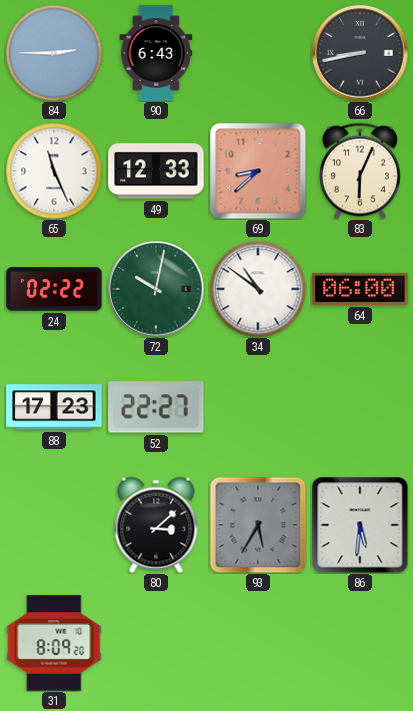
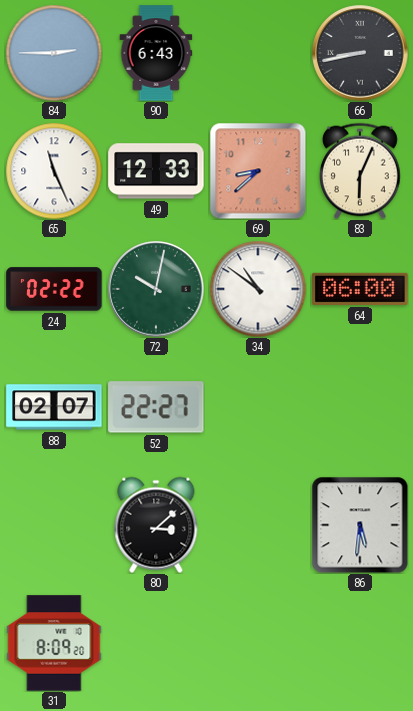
88: 17:23 -> 02:07 (54, 407)
93: 5:35 -> none (258, 525)
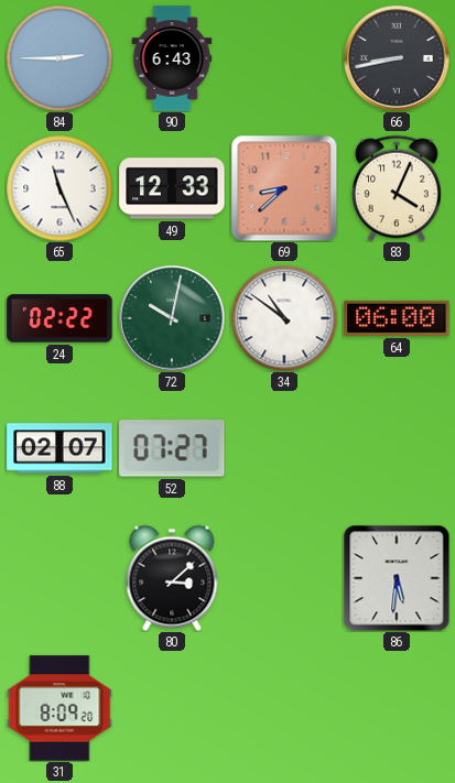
83: 6:04 -> 4:04 (398, 188)
52: 22:27 -> 07:27 (172, 448)
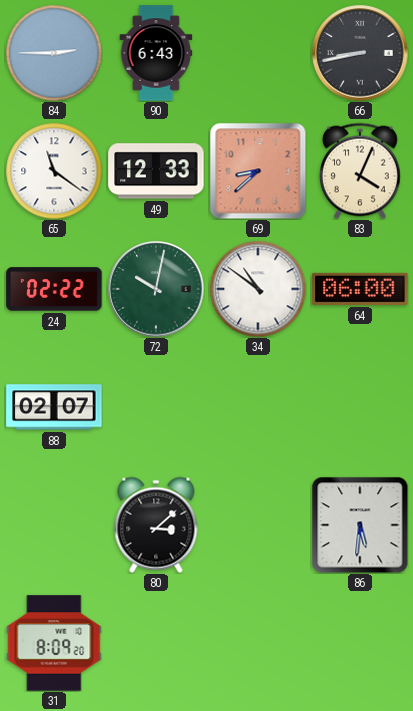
65: 11:26 -> 11:21 (54, 171)
52: 07:27 -> none (172, 448)
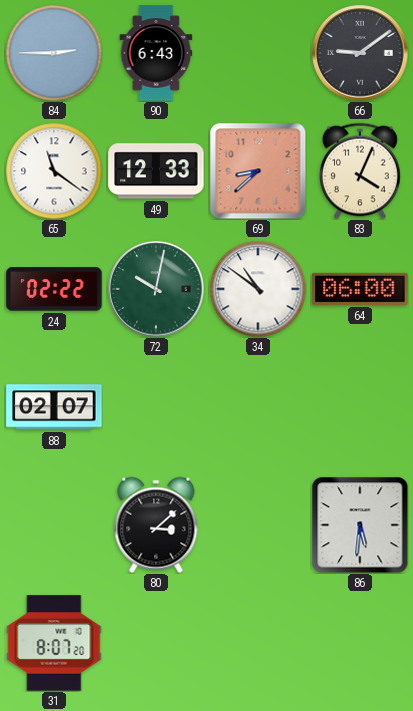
66: 8:43 -> 9:09 (360, 53)
31: 8:09 -> 8:07 (54, 643)
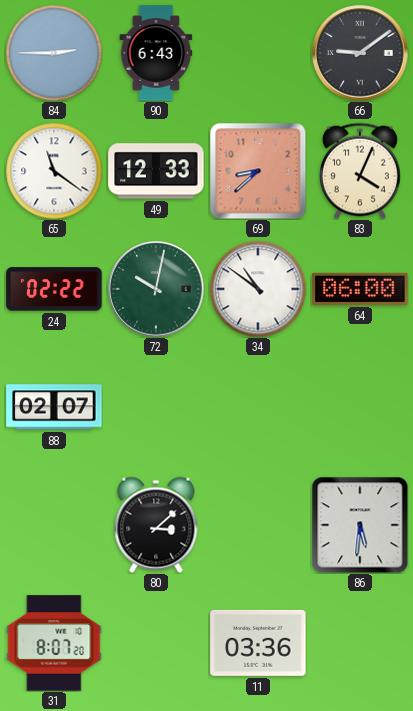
11: none -> 03:36 (258, 643)
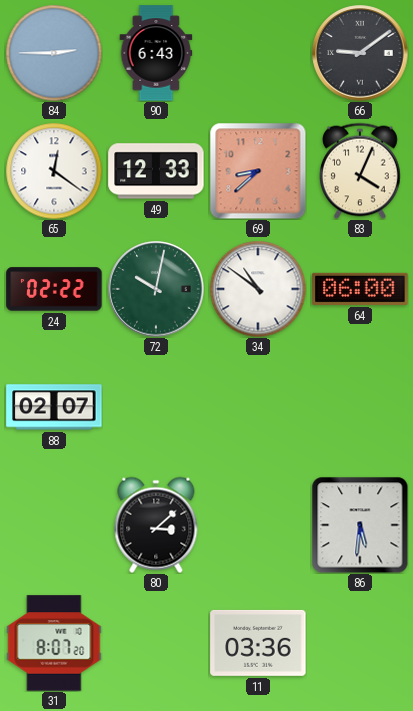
65: 11:21 -> 12:21 (54, 171)
